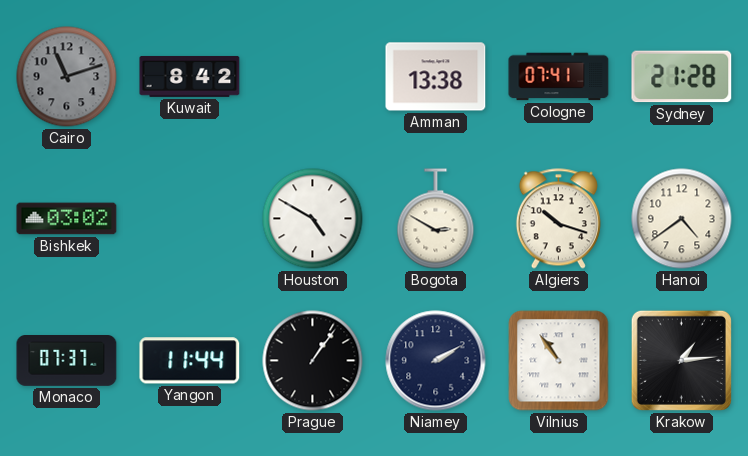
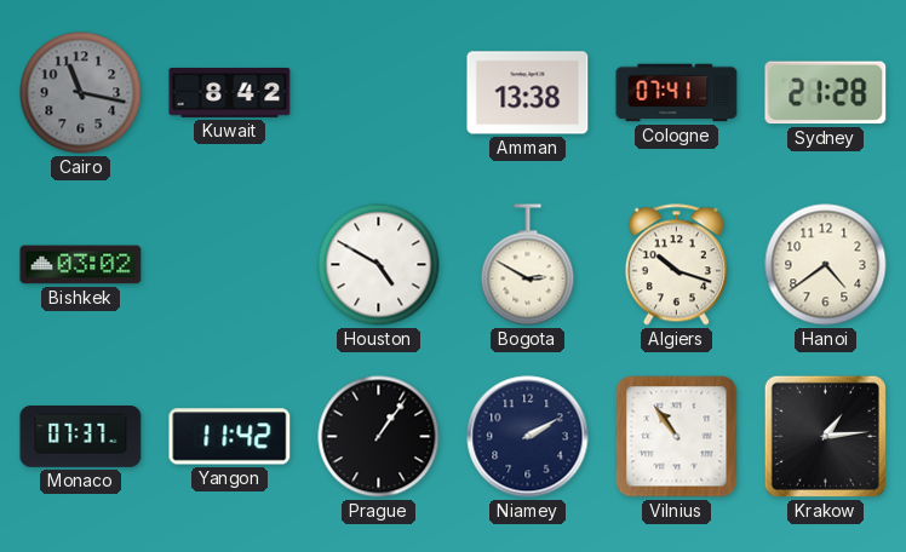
Cairo: 11:12 -> 11:17 (81, 93)
Yangon: 11:44 -> 11:42 (230, 437)
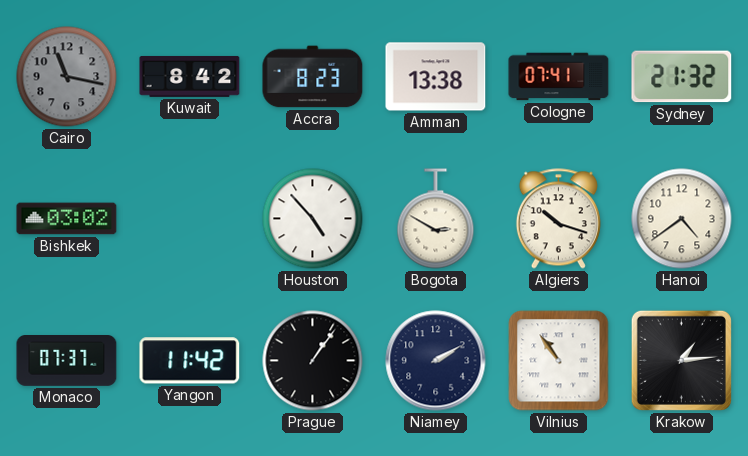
Accra: none -> 8:23 (313, 77)
Sydney: 21:28 -> 21:32 (682, 77)
Houston: 4:50 -> 4:53 (313, 219)
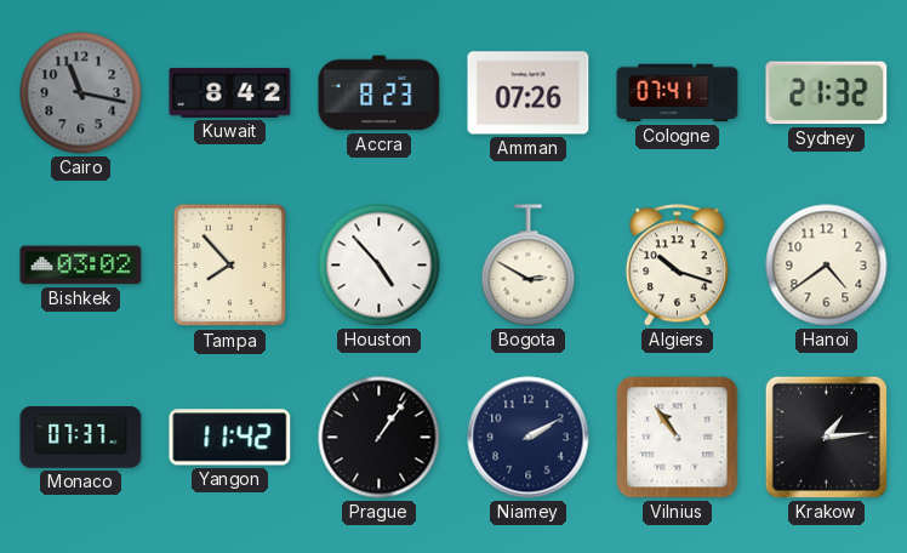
Amman: 13:38 -> 07:26 (529, 93)
Tampa: none -> 7:53 (230, 266)
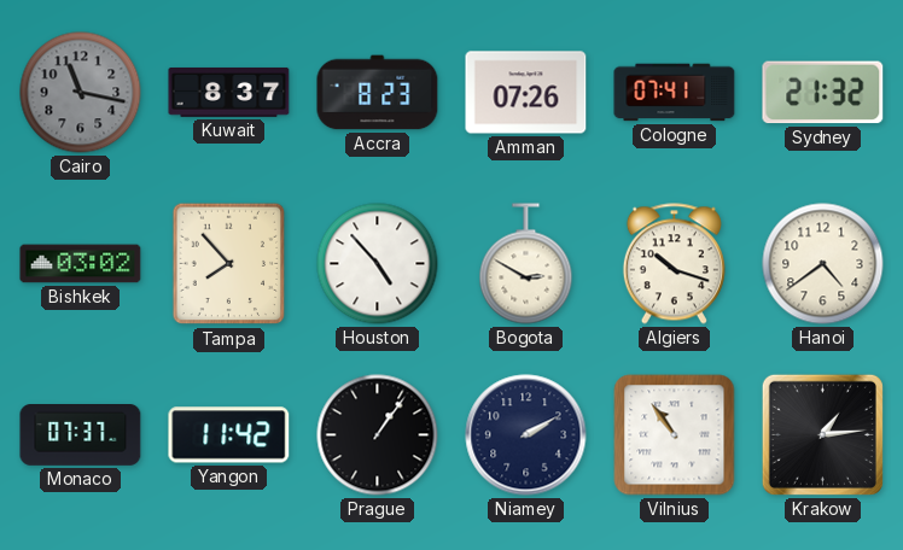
Kuwait: 8:42 -> 8:37 (229, 92)
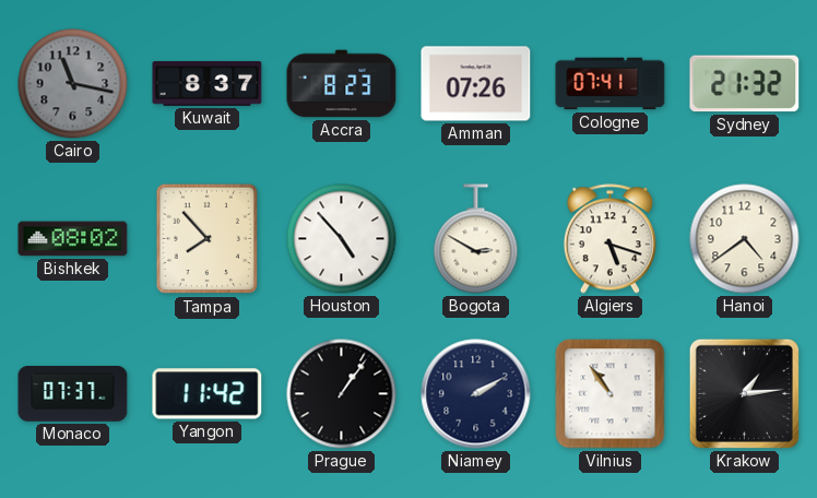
Bishkek: 03:02 -> 08:02 (73, 239)
Algiers: 10:18 -> 5:18 (609, 239)
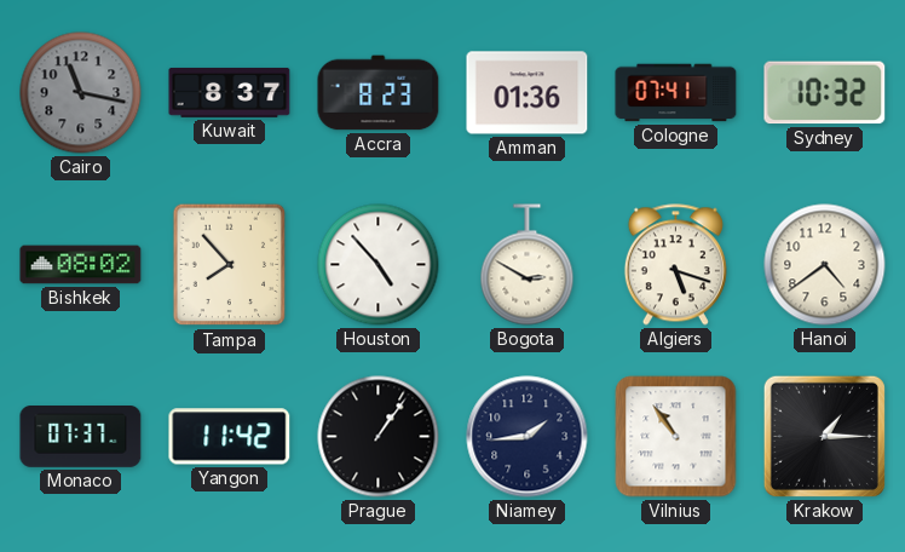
Amman: 07:26 -> 01:36 (528, 93)
Sydney: 21:32 -> 10:32 (825, 93)
Niamey: 2:10 -> 1:44 (528, 437)
Krakow: 1:14 -> 1:15 (824, 436)
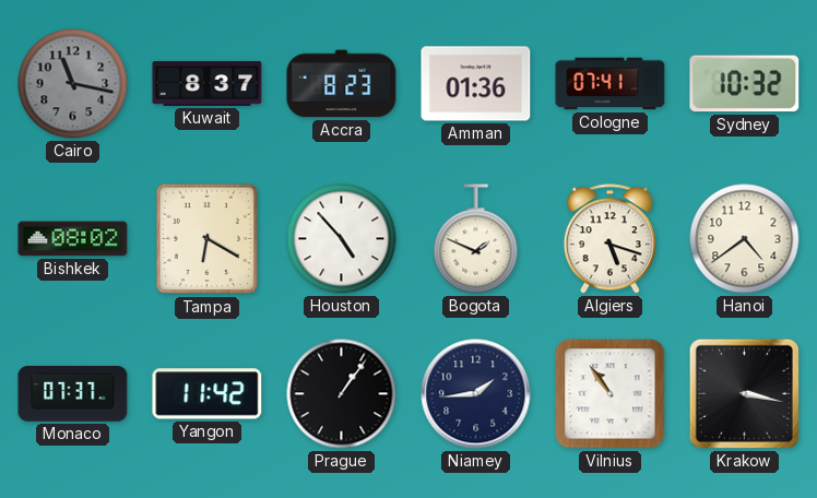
Tampa: 7:53 -> 6:20 (208, 239)
Bogota: 2:50 -> 1:49 (476, 239)
Krakow: 1:15 -> 3:17 (744, 393)
